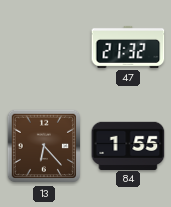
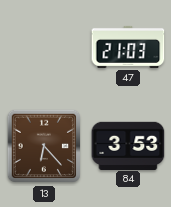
47: 21:32 -> 21:03 (128, 47)
84: 1:55 -> 3:53 (128, 145)
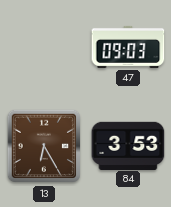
47: 21:03 -> 09:03 (128, 47)
13: 6:23 -> 6:25 (44, 146)
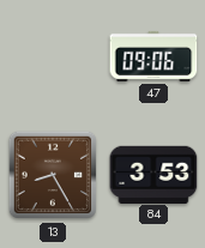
47: 09:03 -> 09:06 (153, 56)
13: 6:25 -> 8:25 (53, 175)
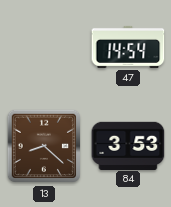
47: 09:06 -> 14:54 (128, 47)
13: 8:25 -> 8:22 (44, 146)
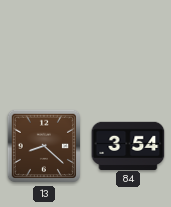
47: 14:54 -> none (128, 47)
84: 3:53 -> 3:54 (128, 145)
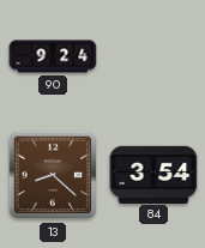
90: none -> 9:24 (53, 56)
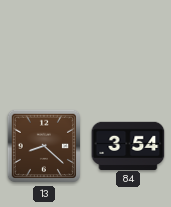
90: 9:24 -> none (53, 56)
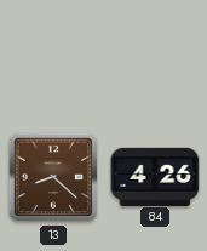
84: 3:54 -> 4:26 (155, 176)
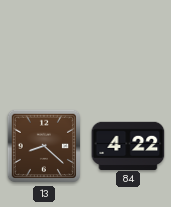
84: 4:26 -> 4:22 (128, 145)
